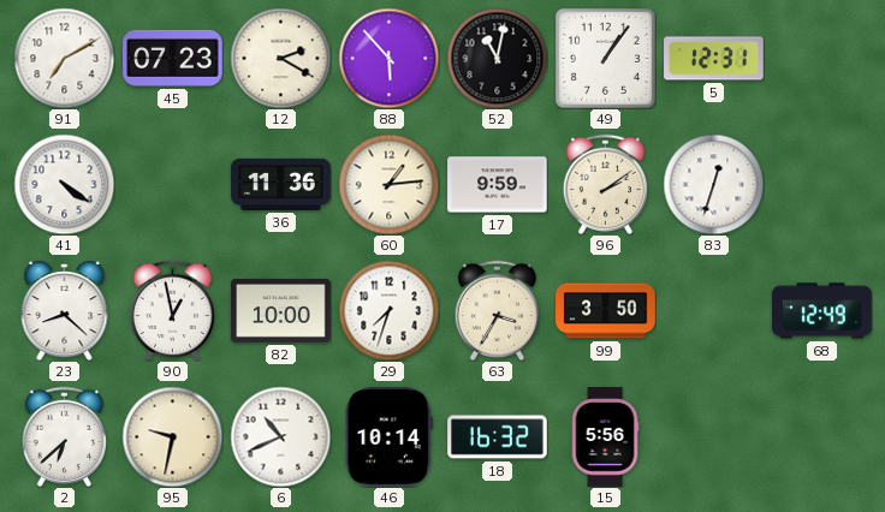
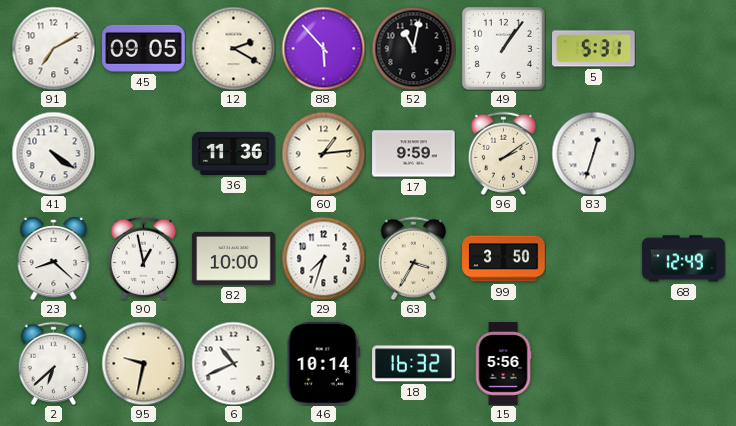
45: 07:23 -> 09:05 (144, 48)
5: 12:31 -> 5:31 (594, 49)
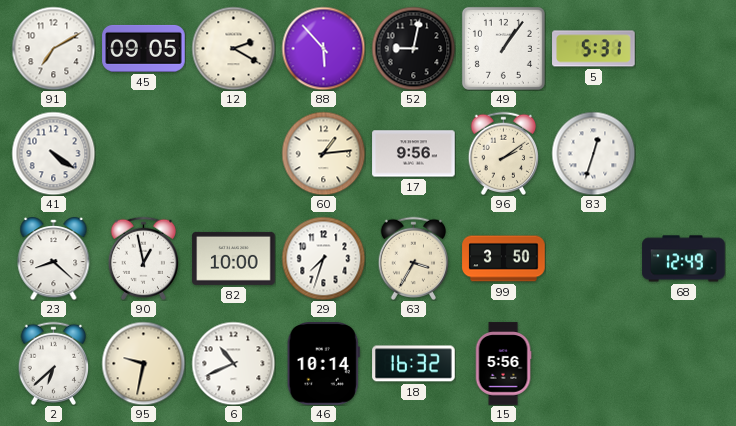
52: 11:02 -> 9:02 (413, 48)
36: 11:36 -> none (234, 153)
17: 9:59 -> 9:56 (414, 154)
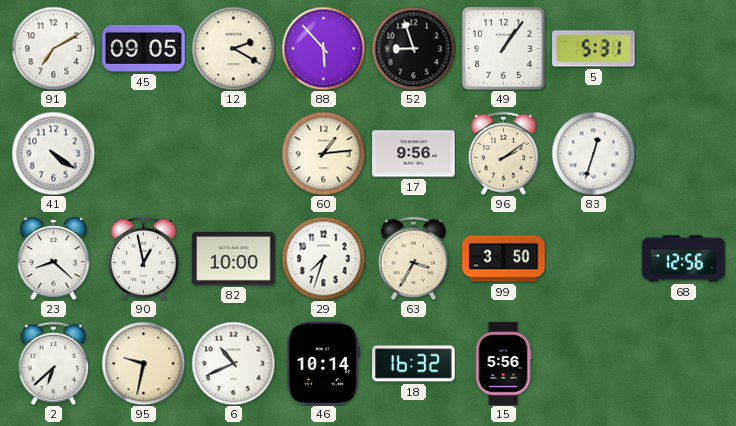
52: 9:02 -> 8:57 (413, 48)
68: 12:49 -> 12:56 (684, 259)
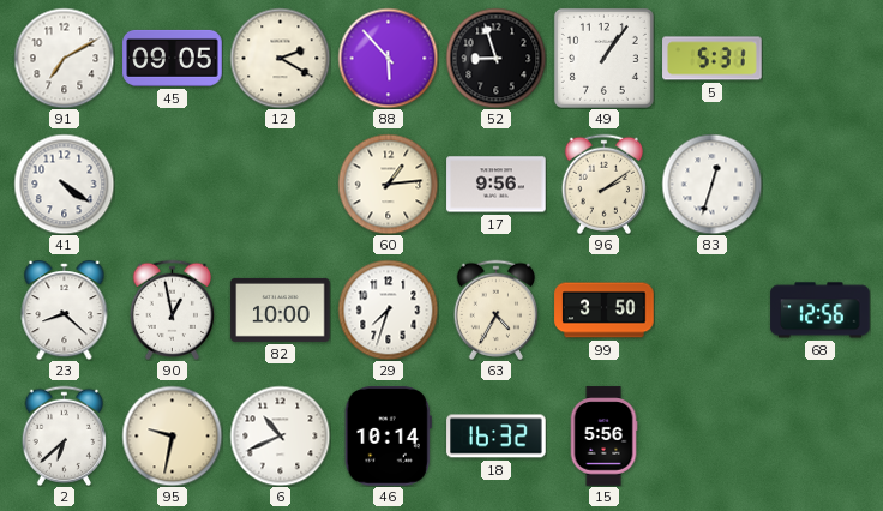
63: 3:35 -> 4:35 (495, 309)
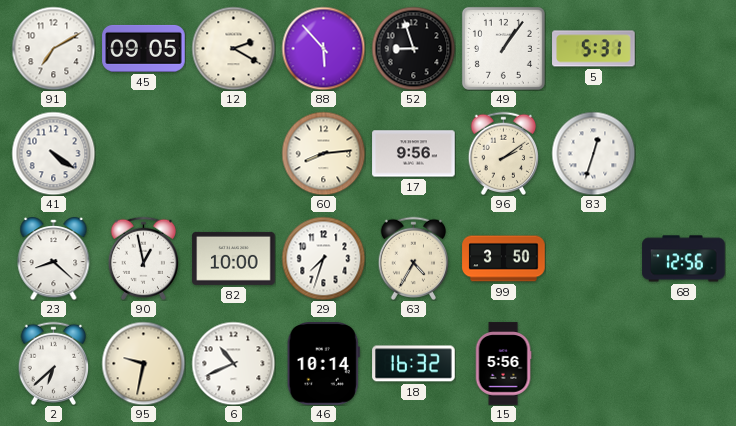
60: 1:14 -> 8:14 (323, 153)
